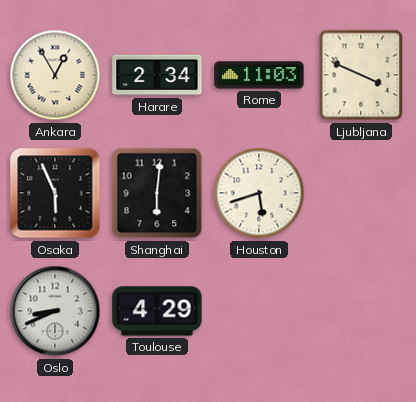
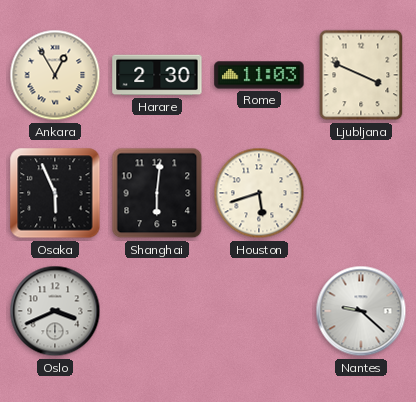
Harare: 2:34 -> 2:30 (157, 75)
Oslo: 8:41 -> 3:41 (55, 311)
Toulouse: 4:29 -> none (157, 311)
Nantes: none -> 9:22 (361, 311)
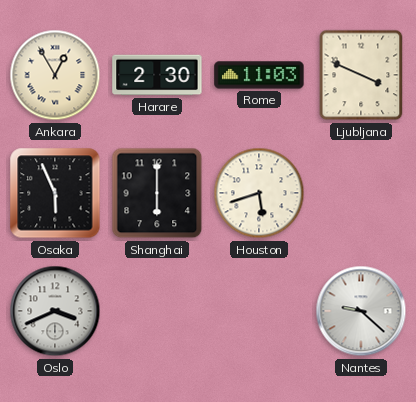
Shanghai: 6:01 -> 6:00 (157, 193)
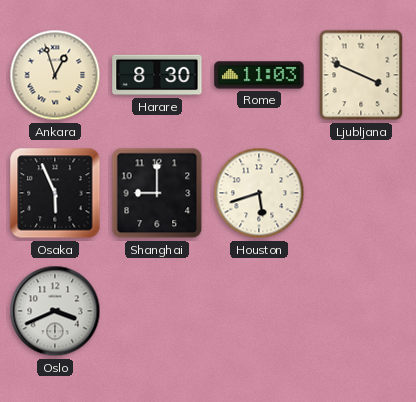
Ankara: 12:55 -> 12:57 (55, 75)
Harare: 2:30 -> 8:30 (157, 75)
Shanghai: 6:00 -> 9:00 (157, 193)
Nantes: 9:22 -> none (361, 311)
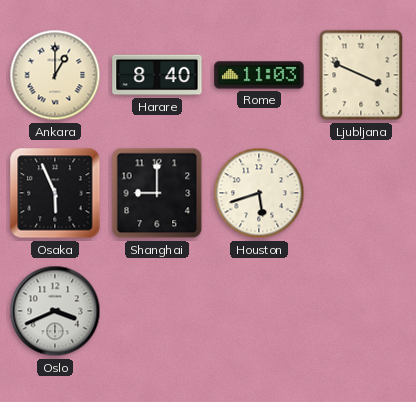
Ankara: 12:57 -> 1:00 (55, 75)
Harare: 8:30 -> 8:40 (157, 75)
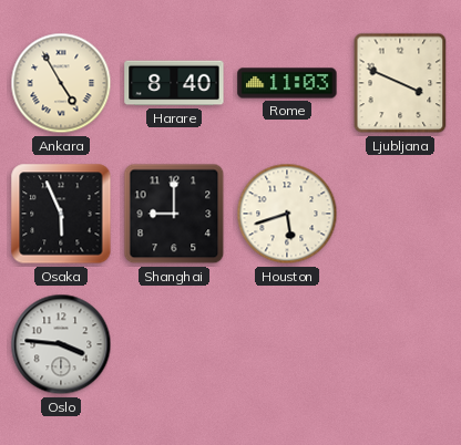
Ankara: 1:00 -> 4:55 (61, 83)
Oslo: 3:41 -> 3:46 (61, 344)
